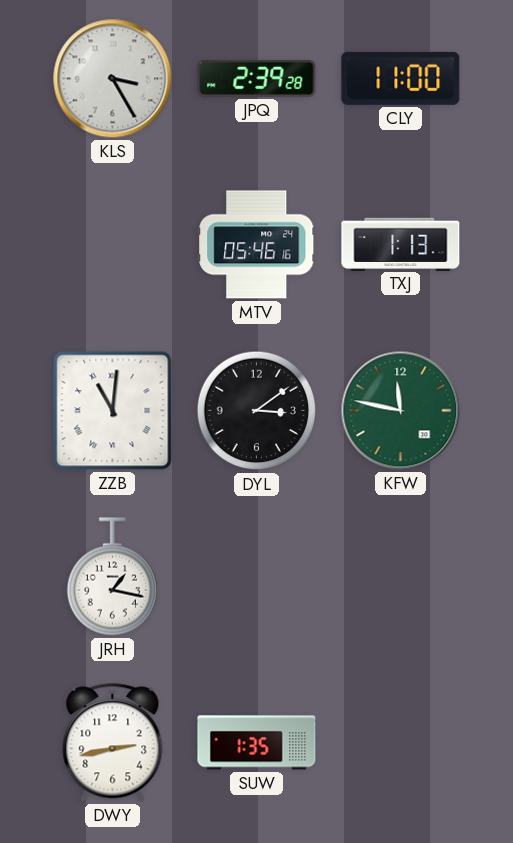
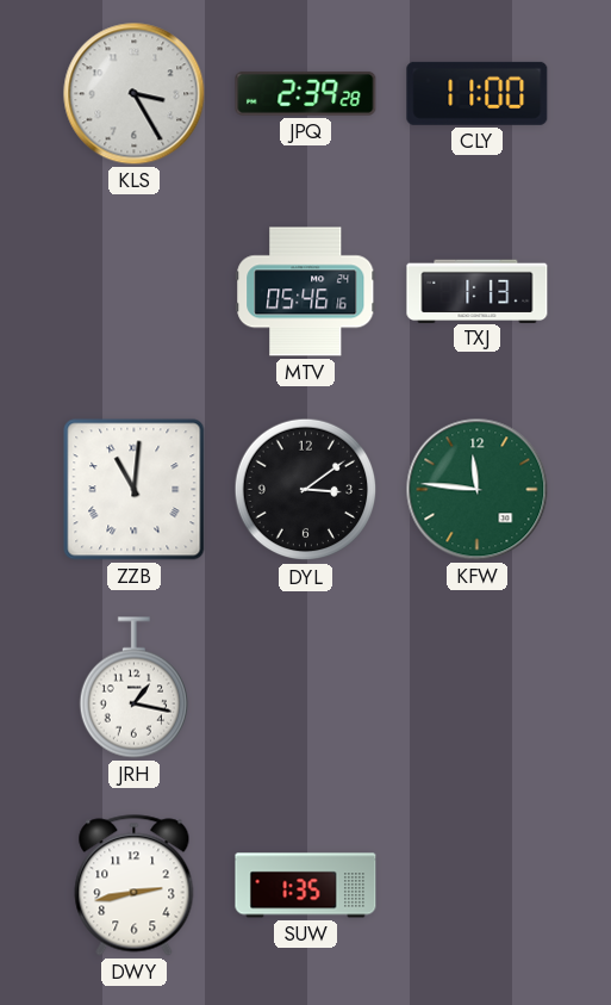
KFW: 11:47 -> 11:46 (478, 490)
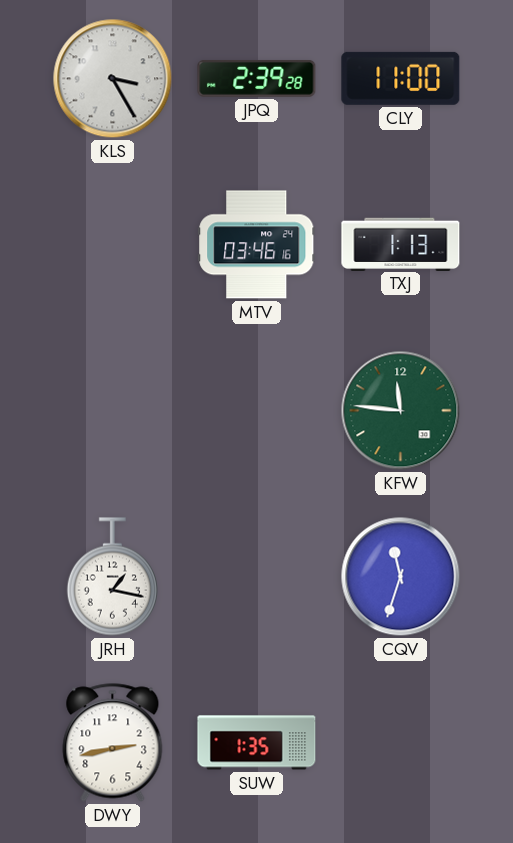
MTV: 05:46 -> 03:46 (257, 245)
ZZB: 11:01 -> none (135, 490)
DYL: 3:09 -> none (306, 490)
CQV: none -> 11:33 (401, 577)
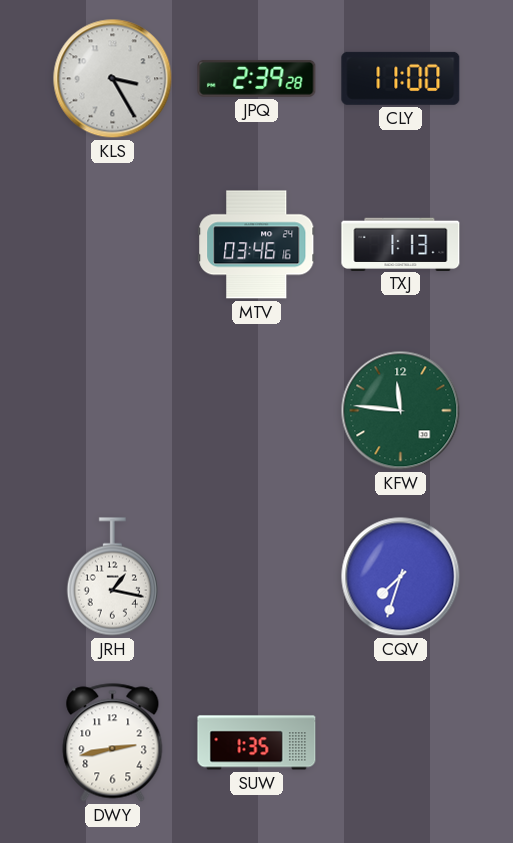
CQV: 11:33 -> 7:33 (401, 577)
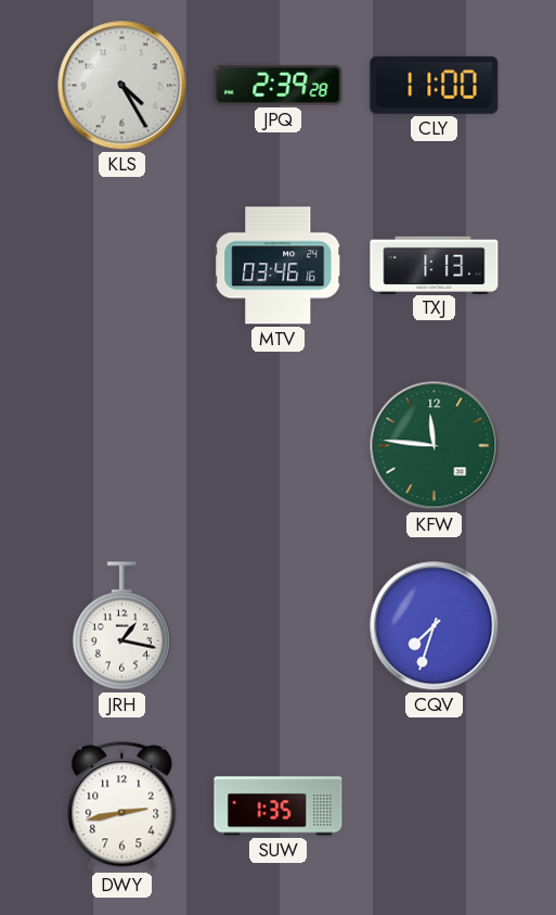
KLS: 3:25 -> 4:25 (122, 86)
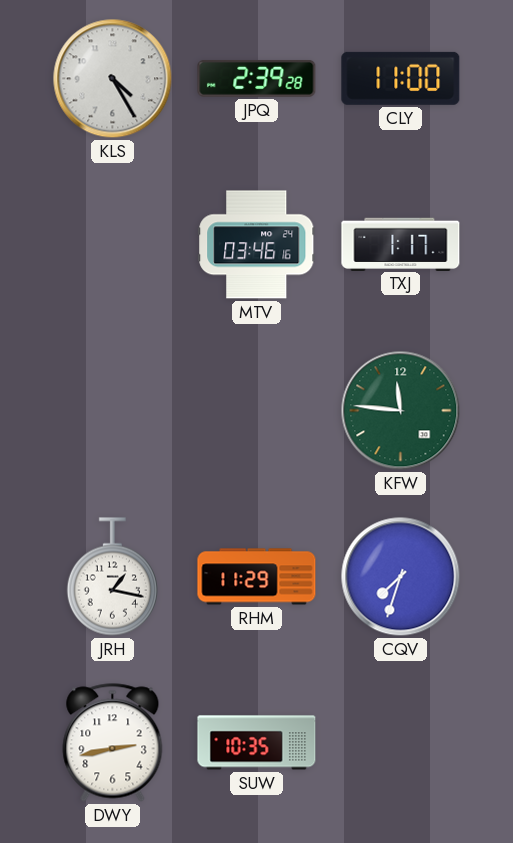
TXJ: 1:13 -> 1:17 (401, 244)
RHM: none -> 11:29 (257, 577)
SUW: 1:35 -> 10:35 (257, 743)
